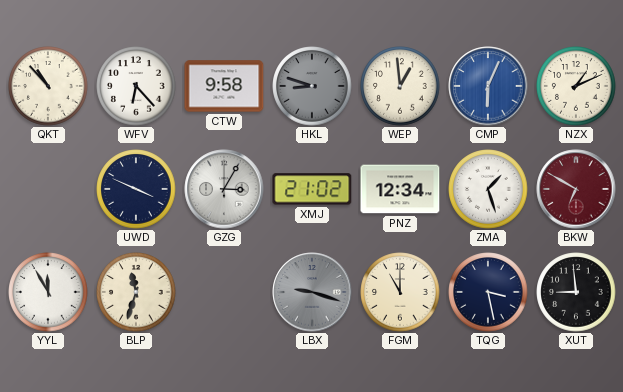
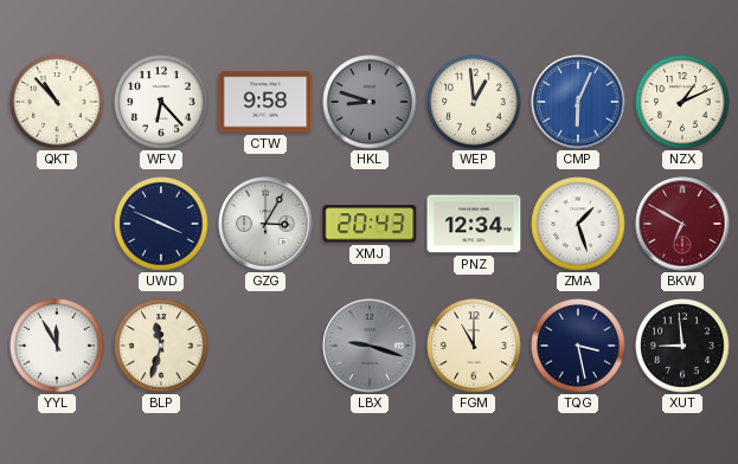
XMJ: 21:02 -> 20:43 (370, 224)
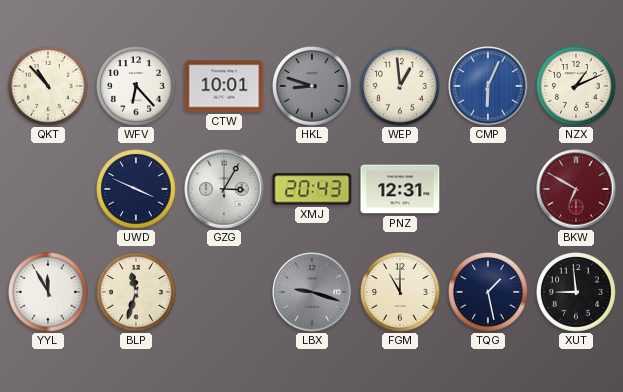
CTW: 9:58 -> 10:01 (224, 86)
PNZ: 12:34 -> 12:31 (400, 189)
ZMA: 1:27 -> none (578, 224)
TQG: 3:28 -> 1:28 (488, 292)
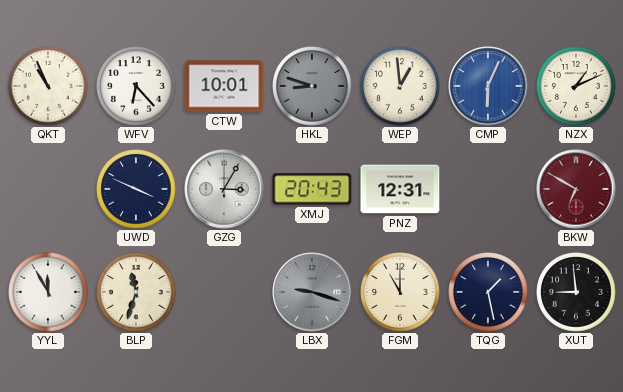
QKT: 10:53 -> 10:56 (48, 86)
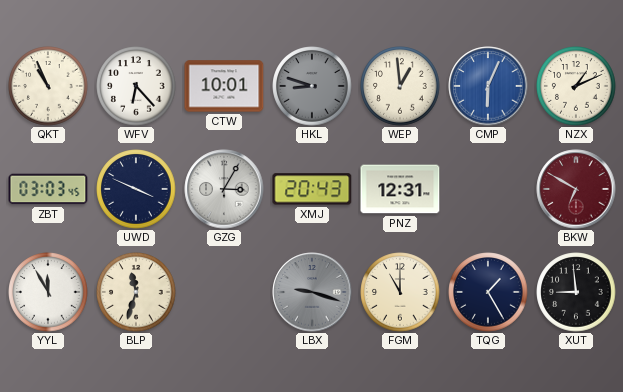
ZBT: none -> 03:03 (48, 189)
TQG: 1:28 -> 1:25 (488, 292)
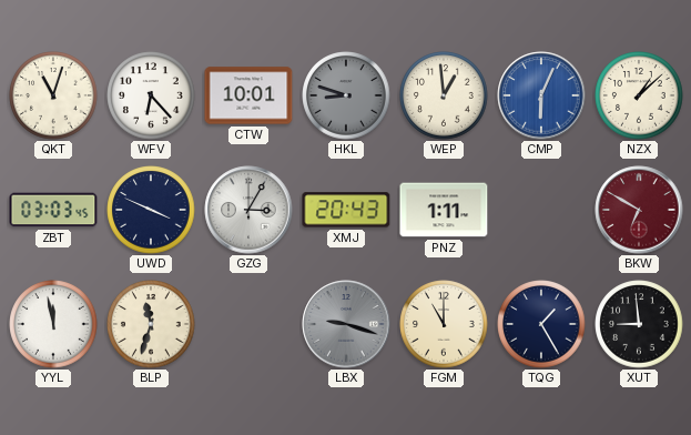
QKT: 10:56 -> 11:03 (53, 95)
NZX: 1:11 -> 1:08 (639, 95)
PNZ: 12:31 -> 1:11 (444, 210)
YYL: 11:55 -> 11:58 (53, 324)
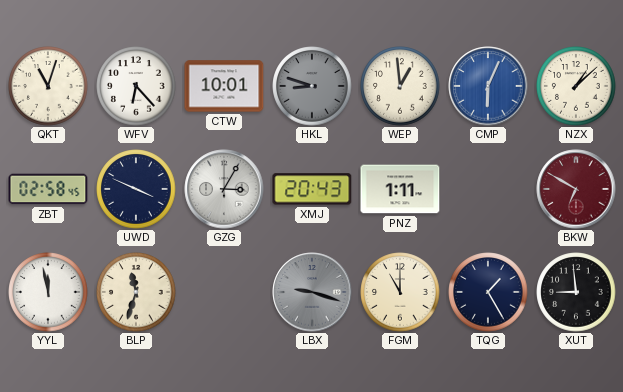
ZBT: 03:03 -> 02:58 (48, 189)
